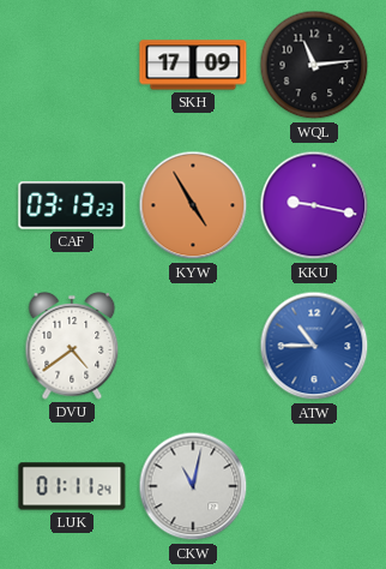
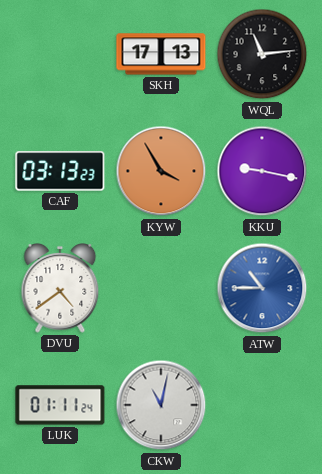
SKH: 17:09 -> 17:13 (161, 54)
KYW: 4:55 -> 3:55 (161, 171)
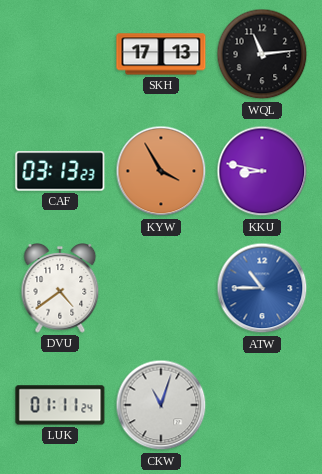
KKU: 9:17 -> 8:47 (262, 171)
CKW: 11:02 -> 11:03 (161, 405)
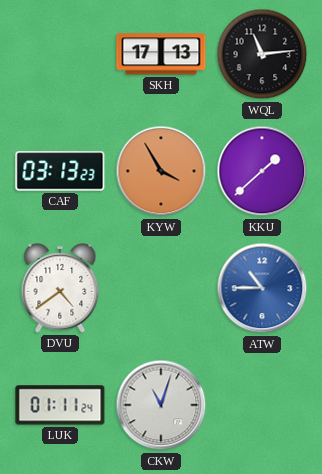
KKU: 8:47 -> 1:38 (262, 171)
